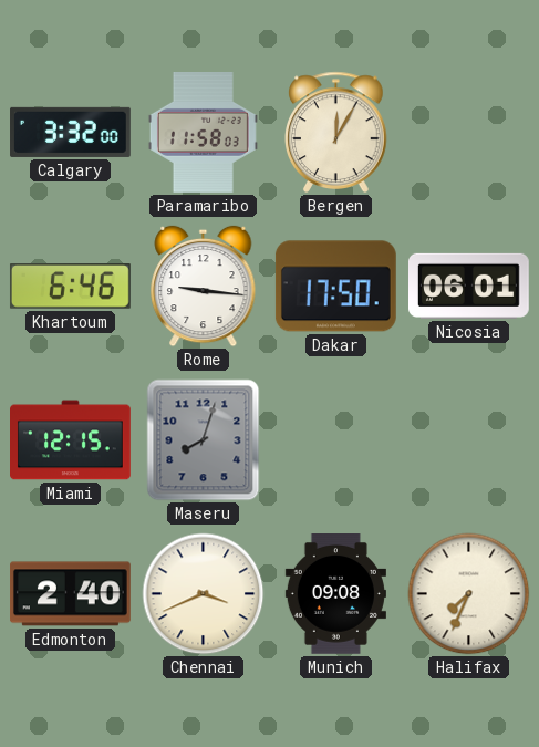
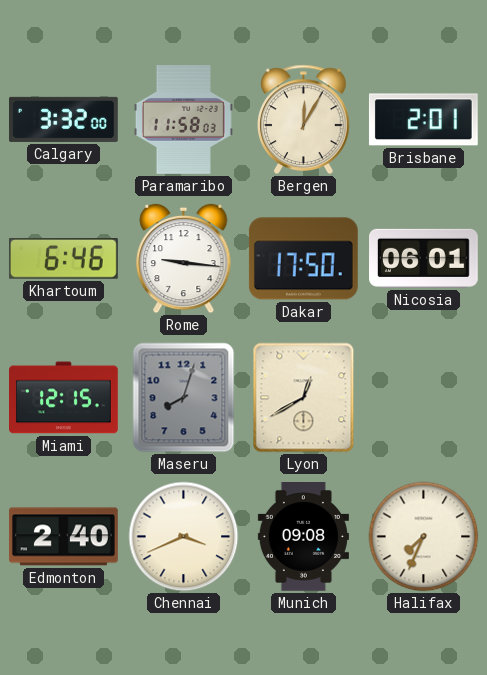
Brisbane: none -> 2:01 (423, 120)
Lyon: none -> 12:40 (304, 398)
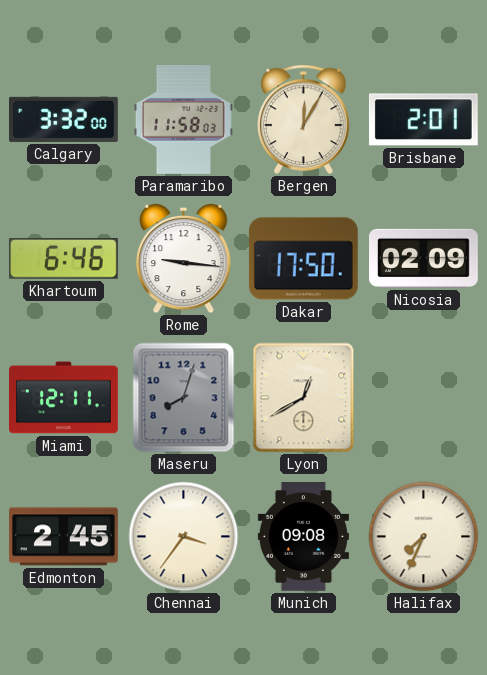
Nicosia: 06:01 -> 02:09 (424, 258)
Miami: 12:15 -> 12:11 (64, 398)
Edmonton: 2:40 -> 2:45 (64, 537)
Chennai: 3:41 -> 3:36 (184, 537)
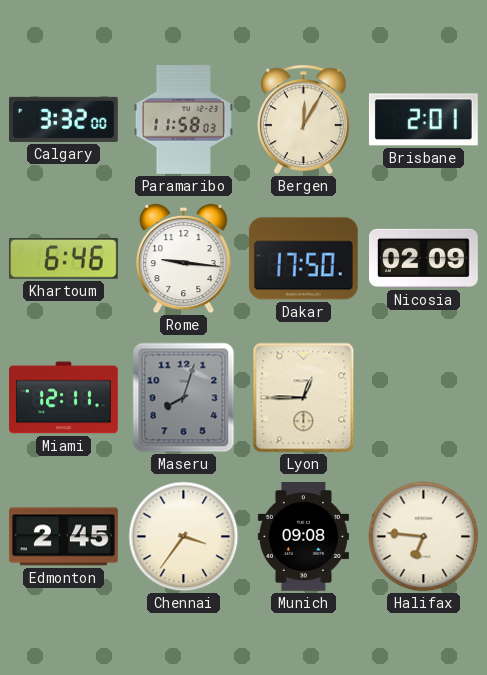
Lyon: 12:40 -> 12:45 (304, 398)
Halifax: 7:34 -> 6:46 (424, 537)
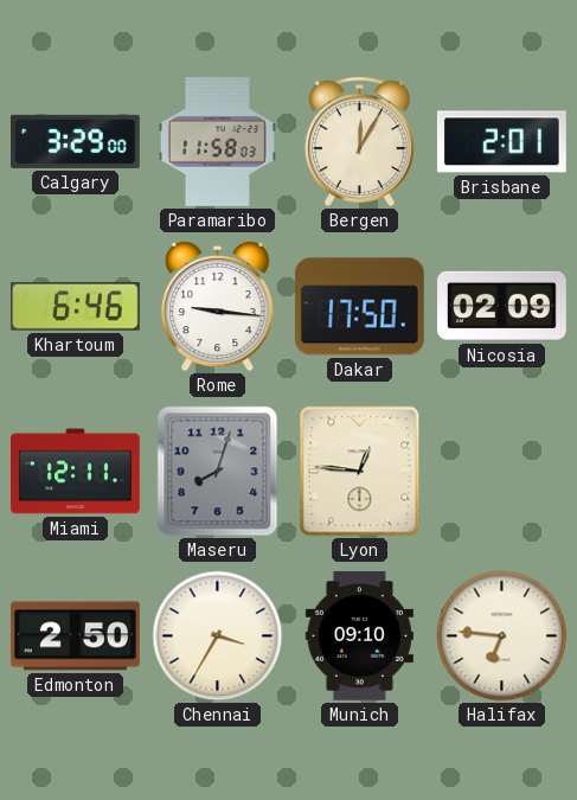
Calgary: 3:32 -> 3:29 (76, 141)
Lyon: 12:45 -> 12:46 (360, 472)
Edmonton: 2:45 -> 2:50 (76, 636)
Chennai: 3:36 -> 3:35 (218, 636)
Munich: 09:08 -> 09:10 (359, 636)
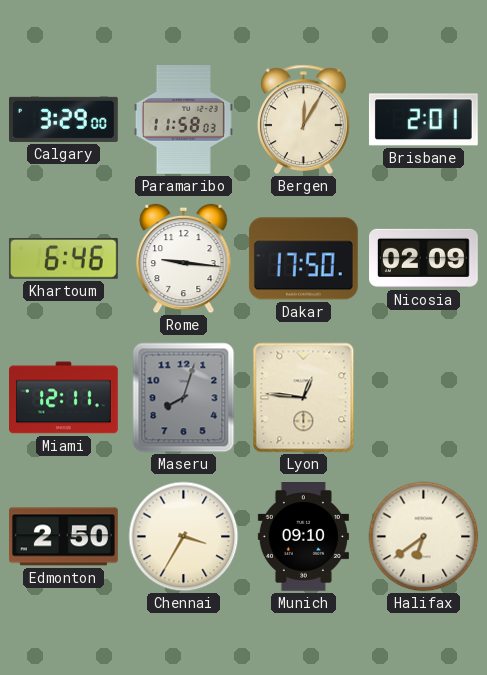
Halifax: 6:46 -> 6:39 (424, 537)
